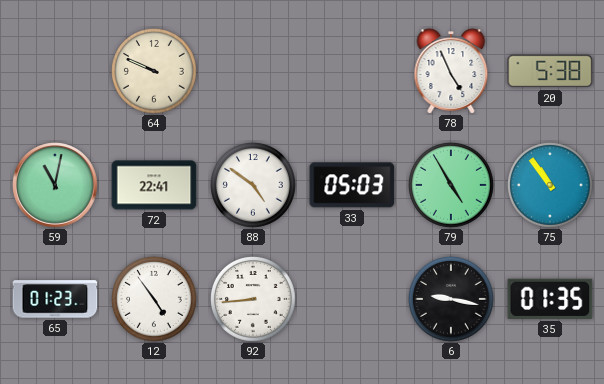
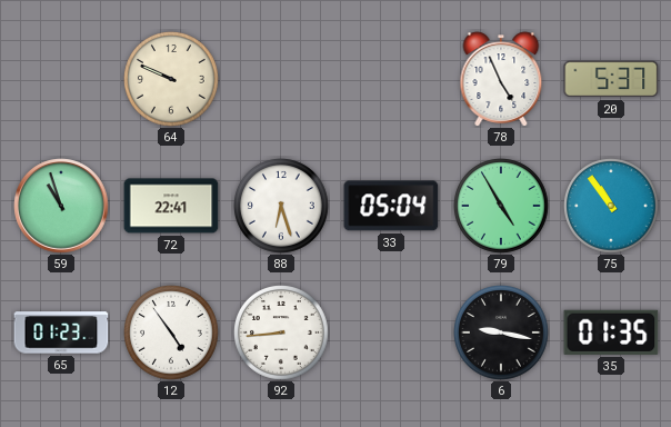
20: 5:38 -> 5:37 (611, 79)
59: 11:02 -> 10:57 (61, 206)
88: 4:51 -> 6:27 (282, 207)
33: 05:03 -> 05:04 (391, 206)
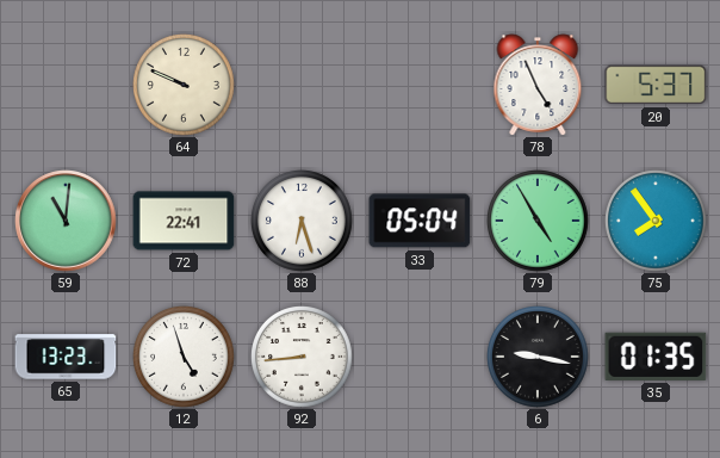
59: 10:57 -> 11:01 (66, 221)
75: 10:54 -> 7:54 (657, 222)
65: 01:23 -> 13:23 (66, 357)
12: 4:54 -> 4:57 (185, 358)
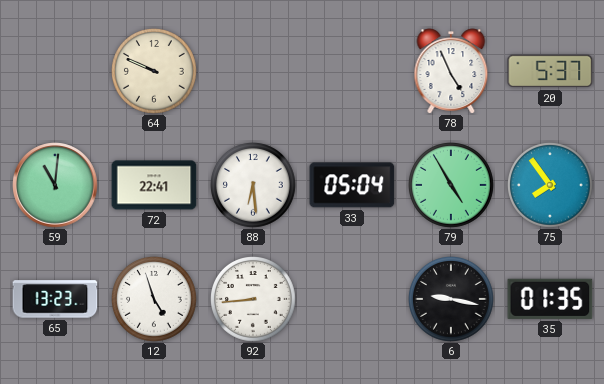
88: 6:27 -> 6:29 (254, 186)
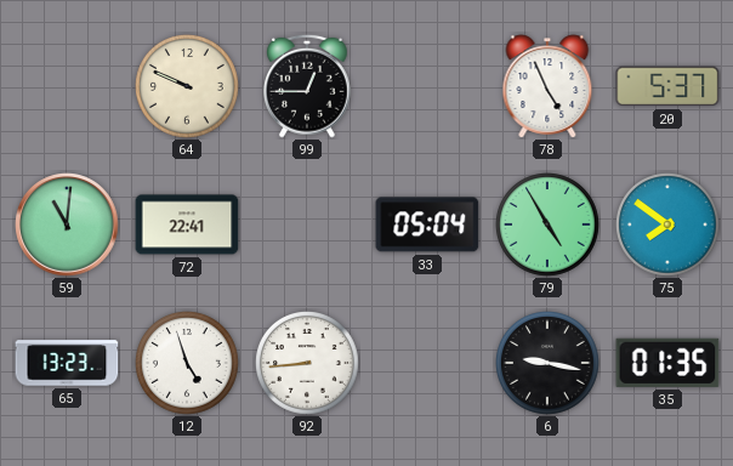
99: none -> 12:45 (308, 86)
88: 6:29 -> none (254, 186)
75: 7:54 -> 7:51 (669, 226)
